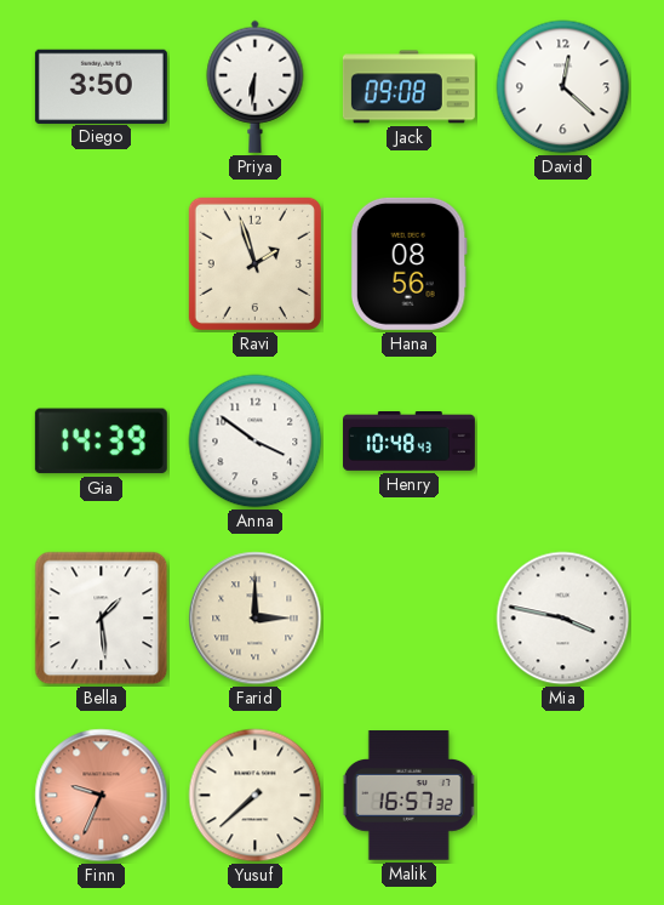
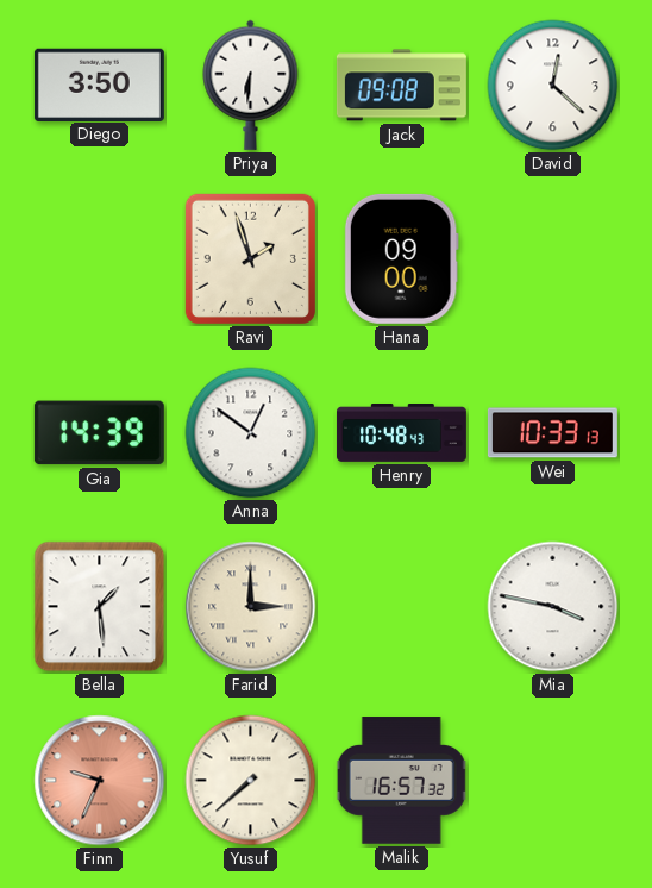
Hana: 08:56 -> 09:00 (401, 258)
Anna: 3:51 -> 12:51 (251, 433)
Wei: none -> 10:33 (552, 433)
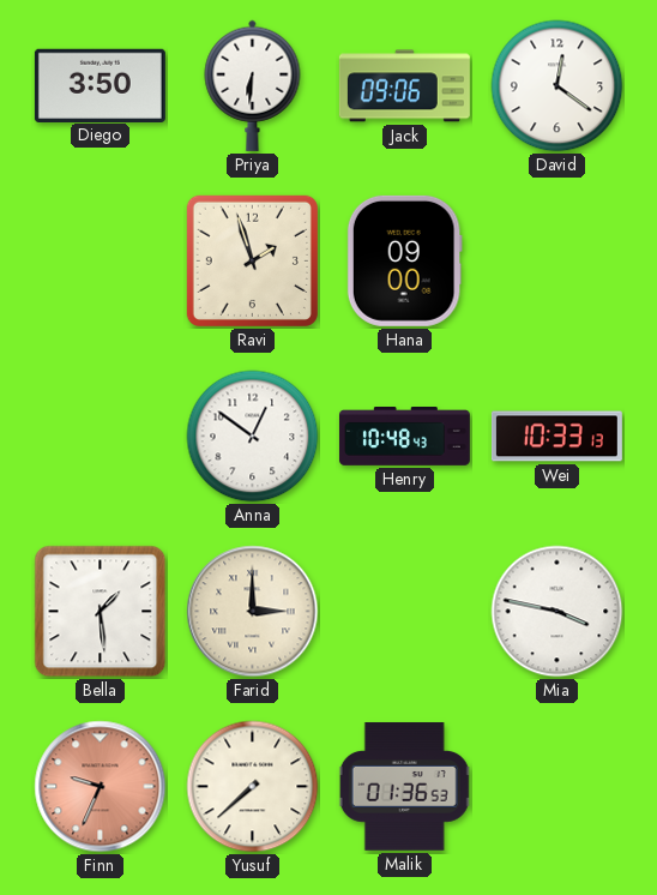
Jack: 09:08 -> 09:06 (404, 86)
David: 12:22 -> 12:21 (557, 86)
Gia: 14:39 -> none (99, 433)
Malik: 16:57 -> 01:36 (405, 787)
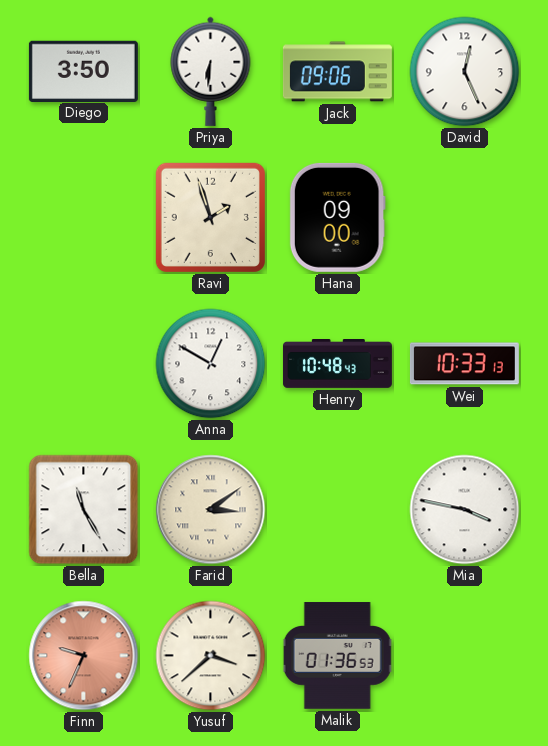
David: 12:21 -> 12:26 (465, 72)
Anna: 12:51 -> 12:50 (211, 364)
Bella: 1:29 -> 11:25 (84, 510)
Farid: 3:00 -> 3:09 (211, 510)
Yusuf: 7:38 -> 3:38 (211, 656)
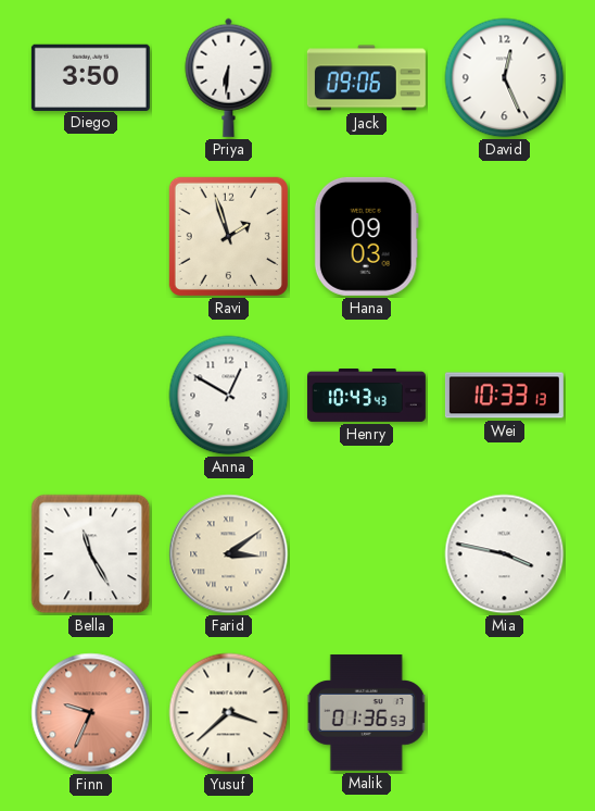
Hana: 09:00 -> 09:03 (366, 236)
Henry: 10:48 -> 10:43 (366, 396)
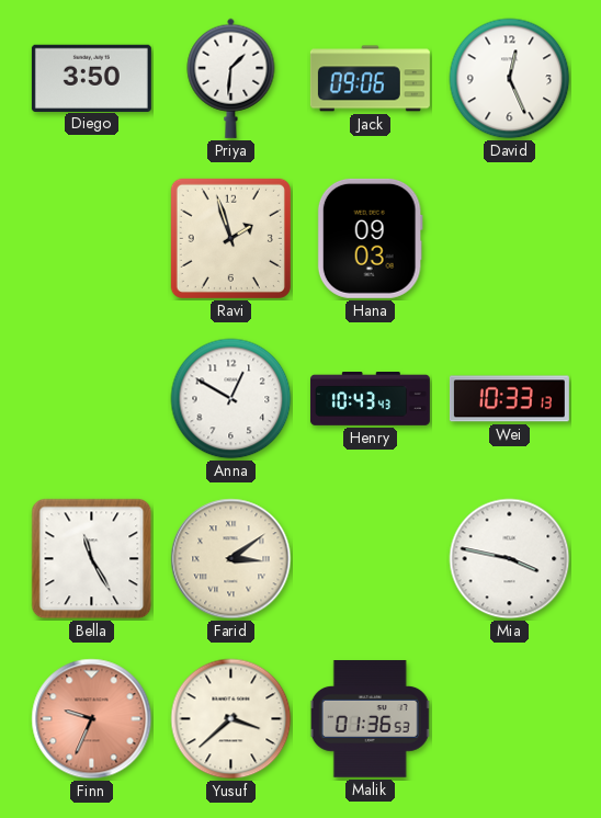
Priya: 6:31 -> 1:31 (231, 78)
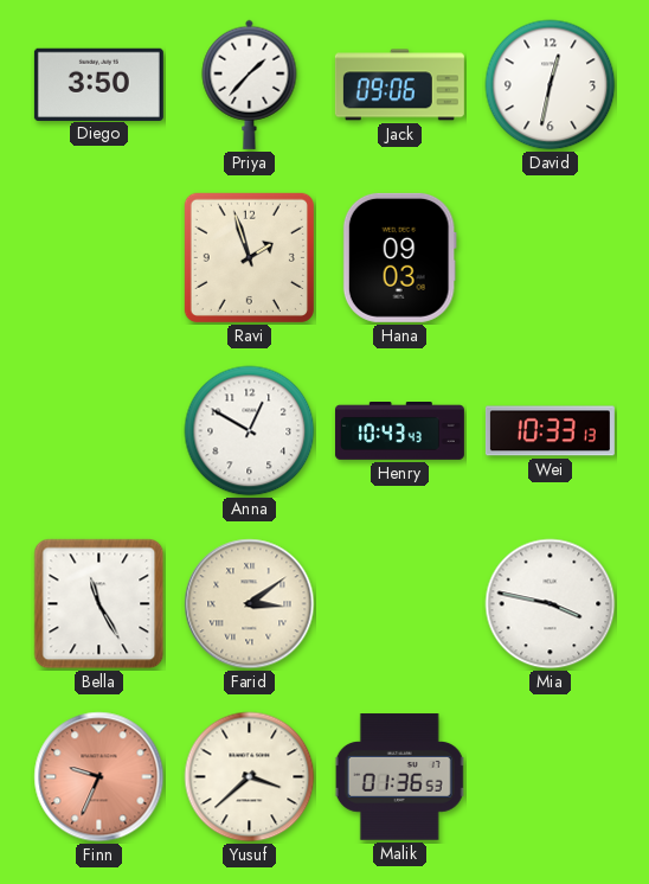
Priya: 1:31 -> 1:37 (250, 84)
David: 12:26 -> 12:32 (551, 85)
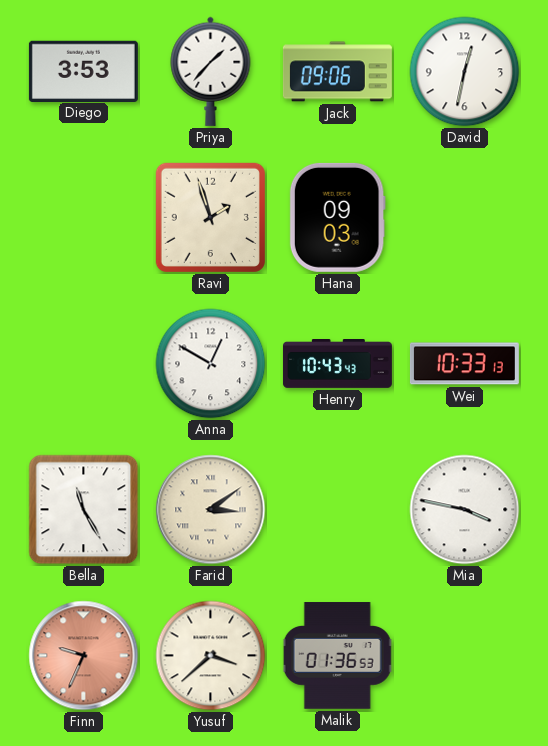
Diego: 3:50 -> 3:53 (83, 71)
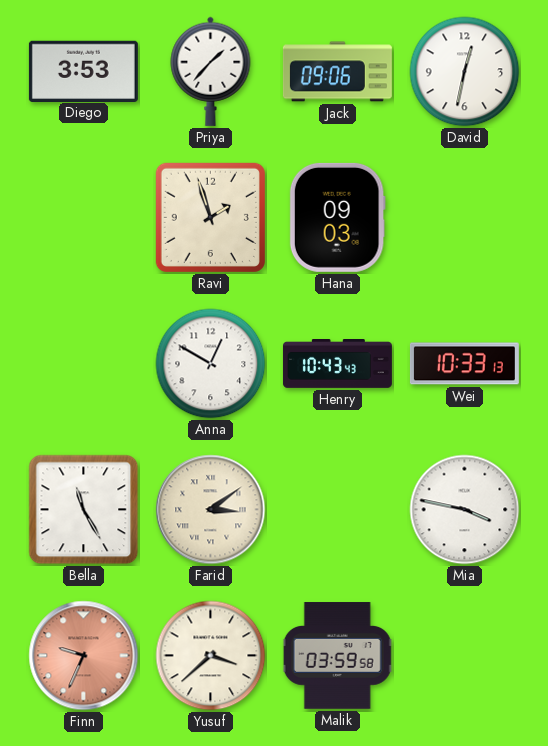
Malik: 01:36 -> 03:59 (338, 656)
